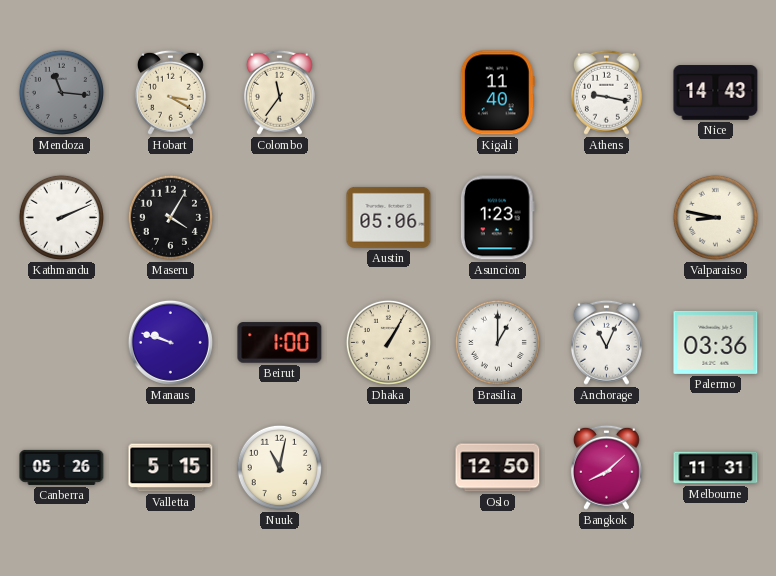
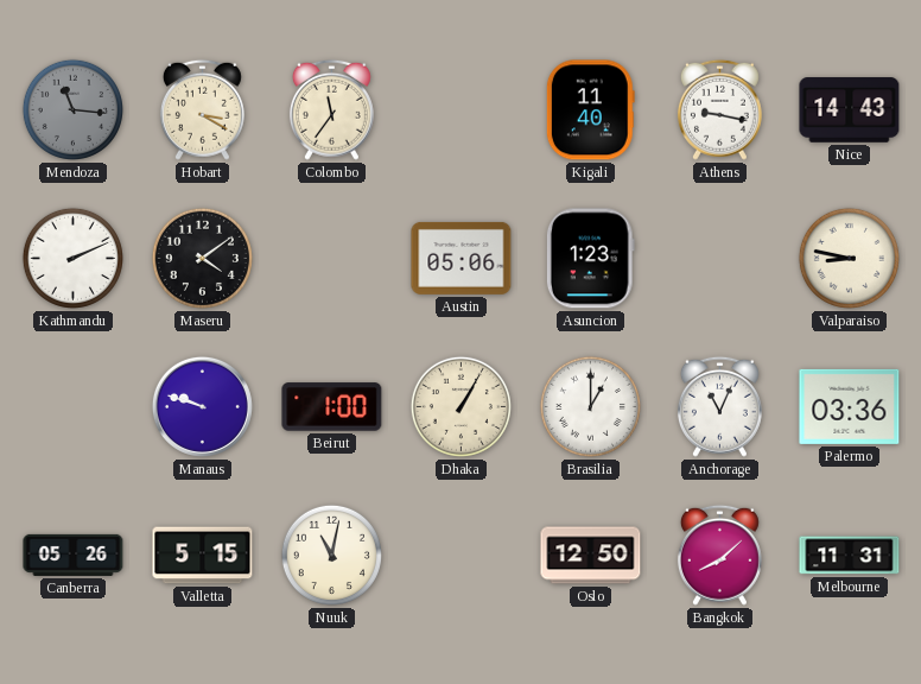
Maseru: 4:05 -> 4:09 (202, 258)
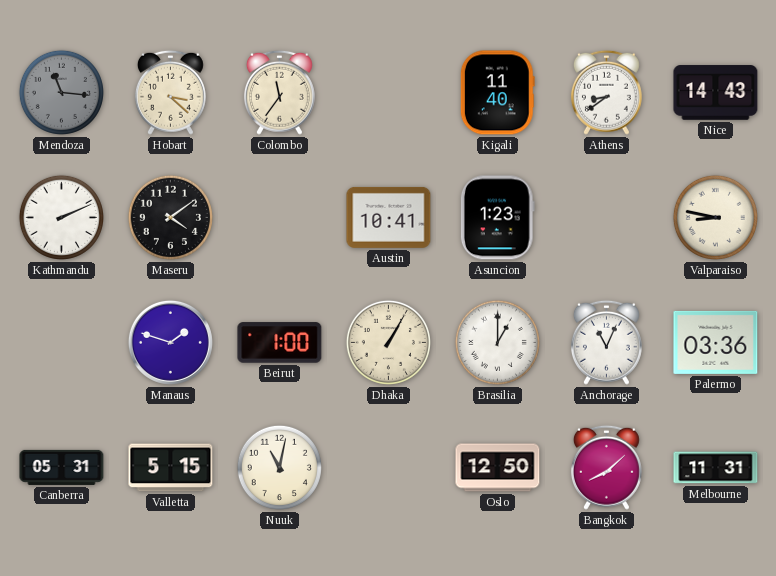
Hobart: 3:20 -> 3:22 (170, 92)
Athens: 9:17 -> 8:39 (606, 92)
Austin: 05:06 -> 10:41 (389, 217)
Manaus: 9:48 -> 1:48 (170, 342)
Canberra: 05:26 -> 05:31 (62, 467)
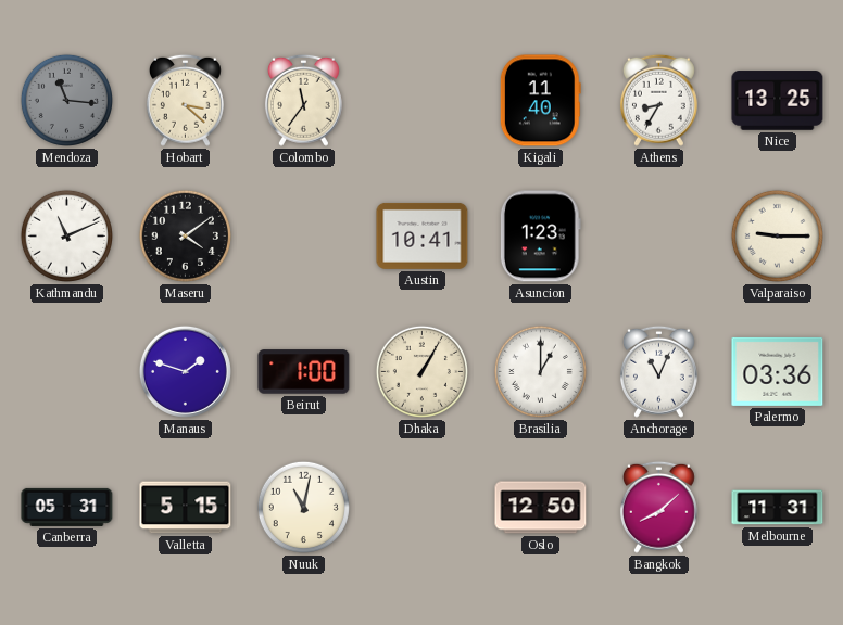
Athens: 8:39 -> 8:35 (658, 100)
Nice: 14:43 -> 13:25 (778, 101)
Kathmandu: 2:11 -> 11:11 (66, 235)
Valparaiso: 8:47 -> 9:15 (777, 235)
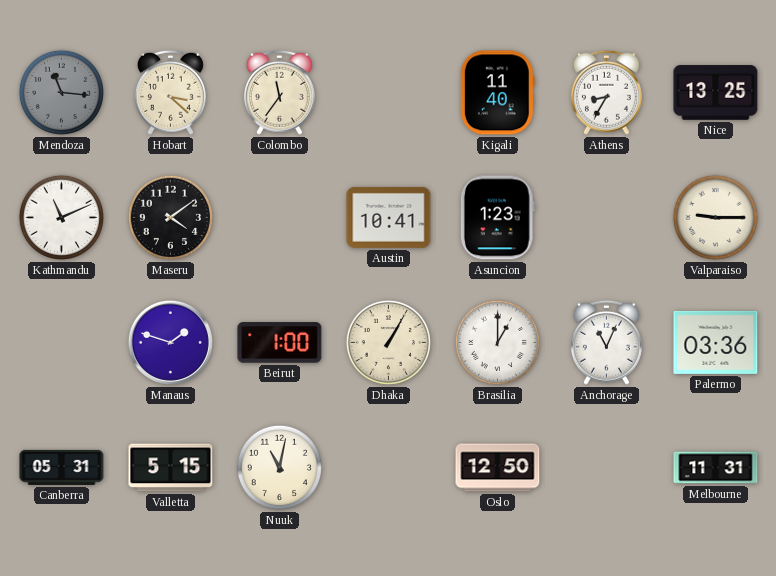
Bangkok: 8:08 -> none (658, 507)
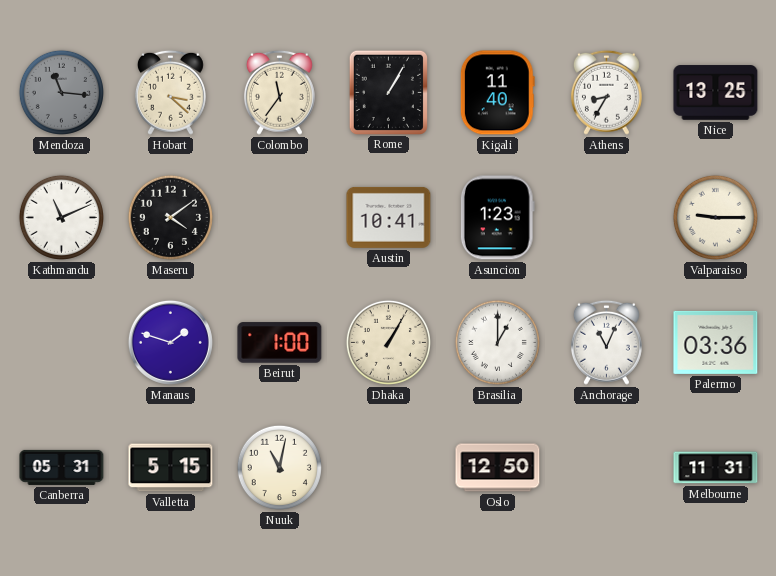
Rome: none -> 1:05 (388, 92)
